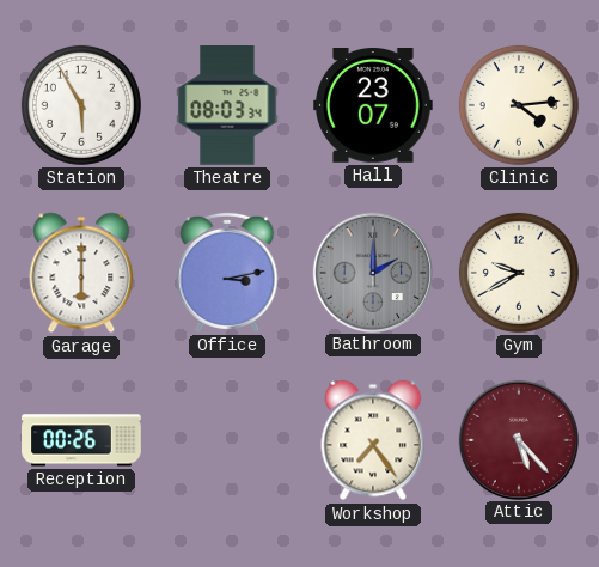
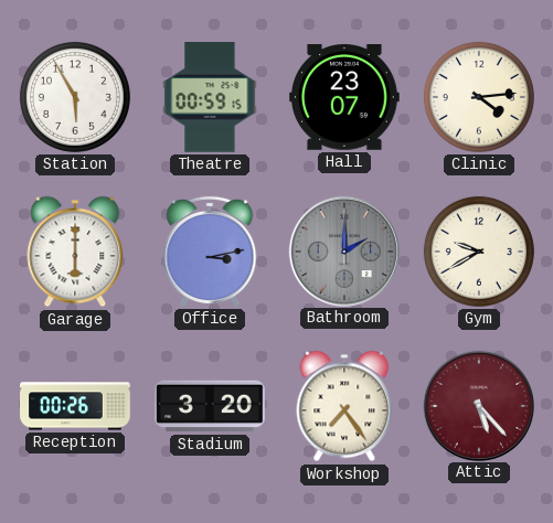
Theatre: 08:03 -> 00:59 (210, 98)
Stadium: none -> 3:20 (211, 406)
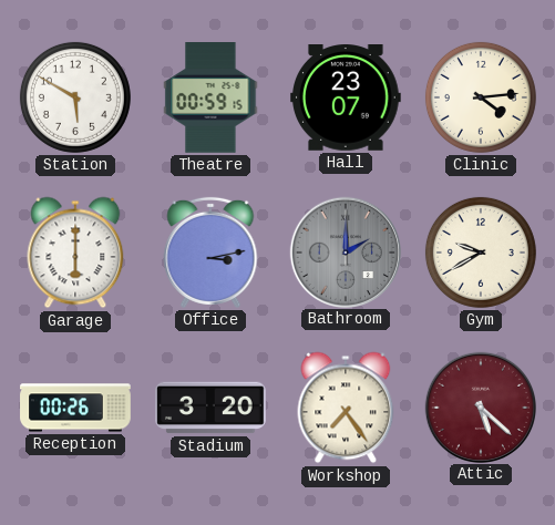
Station: 5:55 -> 5:50 (75, 97)
Attic: 5:23 -> 5:22 (480, 406)
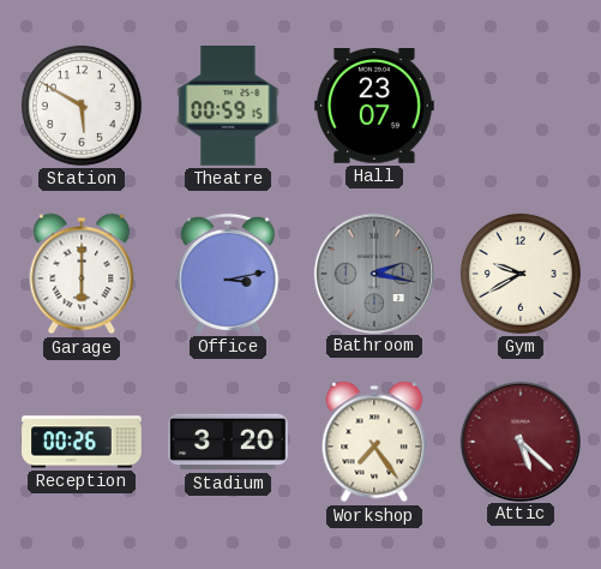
Clinic: 4:14 -> none (481, 97)
Bathroom: 2:00 -> 2:17 (373, 272)
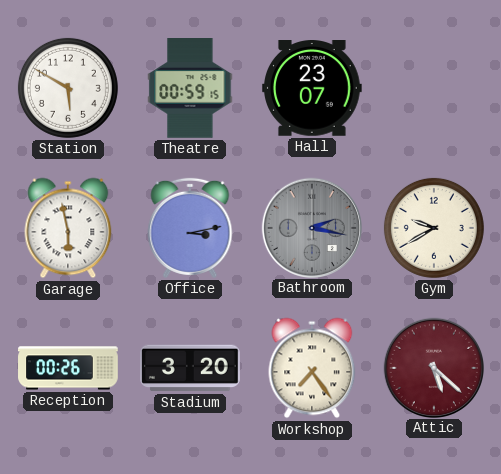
Garage: 6:00 -> 5:58 (68, 228)
